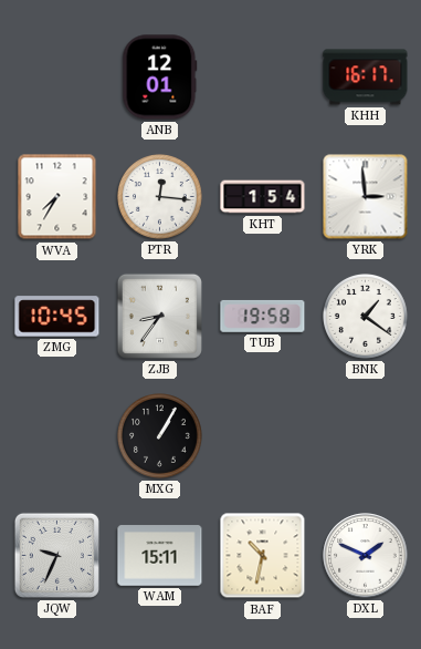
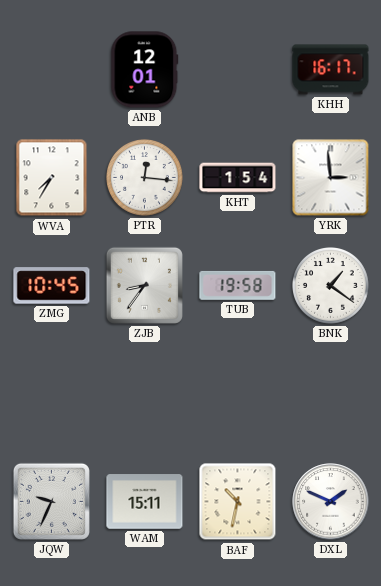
MXG: 1:05 -> none (160, 436)
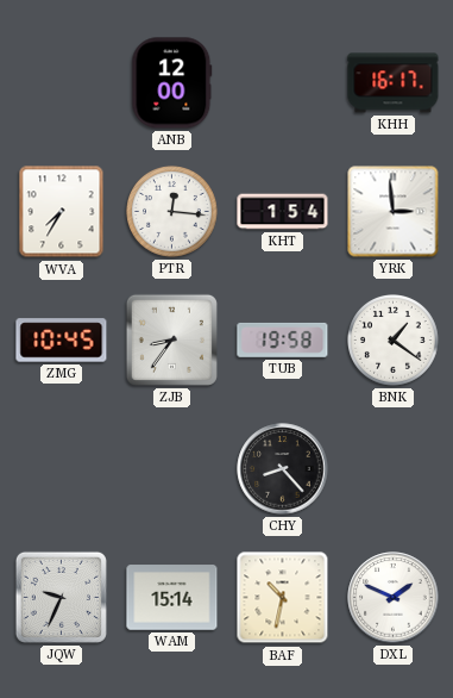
ANB: 12:01 -> 12:00 (172, 83)
CHY: none -> 8:23 (283, 469)
WAM: 15:11 -> 15:14 (172, 598)
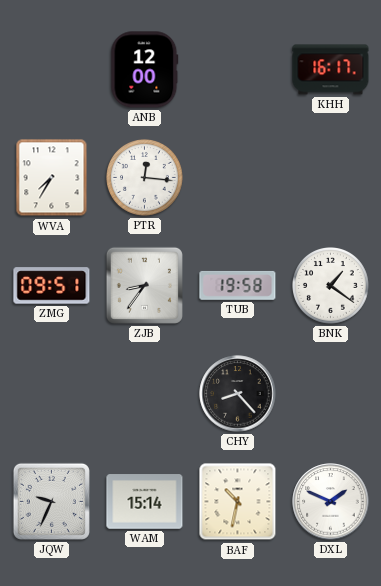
KHT: 1:54 -> none (283, 212)
YRK: 2:59 -> none (394, 212)
ZMG: 10:45 -> 09:51 (52, 286)
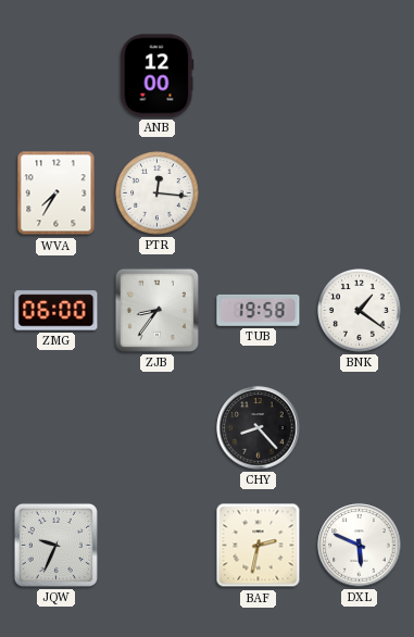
KHH: 16:17 -> none (331, 70)
ZMG: 09:51 -> 06:00 (57, 311)
WAM: 15:14 -> none (145, 502)
BAF: 10:32 -> 2:32 (259, 546)
DXL: 1:49 -> 5:49 (360, 546)
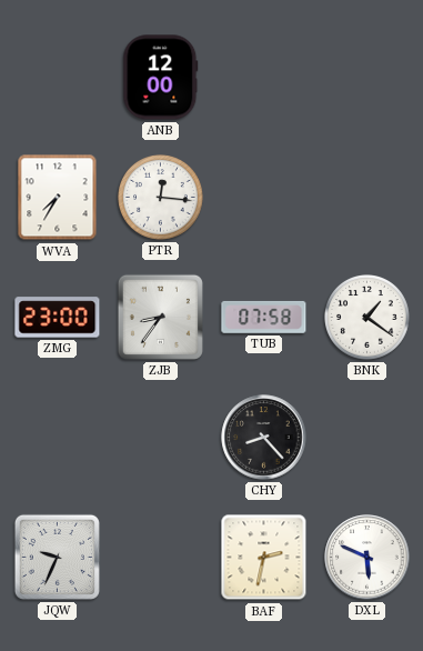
ZMG: 06:00 -> 23:00 (58, 318)
TUB: 19:58 -> 07:58 (264, 317)
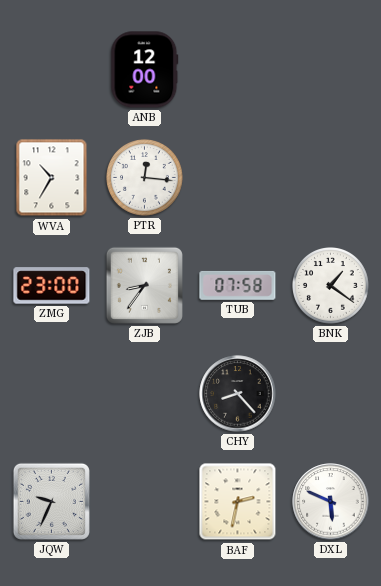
WVA: 7:35 -> 10:35 (52, 178)
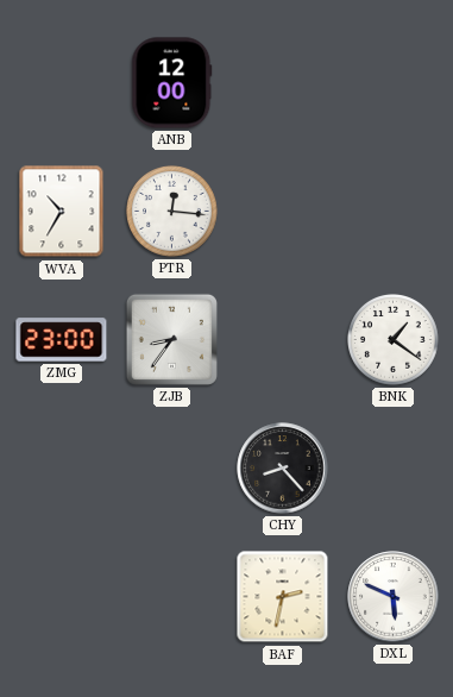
TUB: 07:58 -> none (238, 285)
JQW: 9:34 -> none (51, 501)
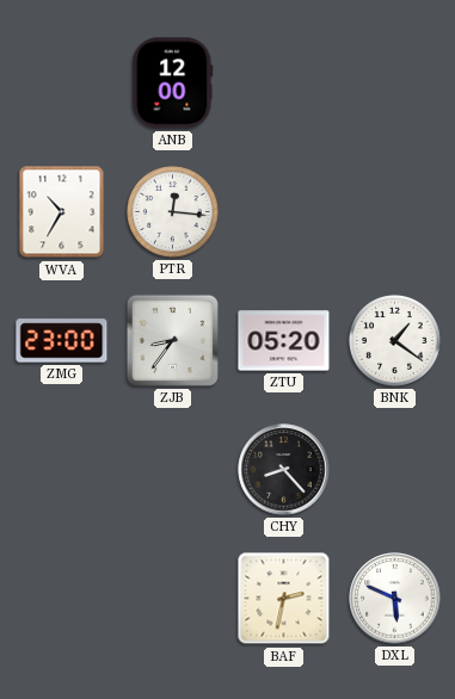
ZTU: none -> 05:20 (284, 341)
